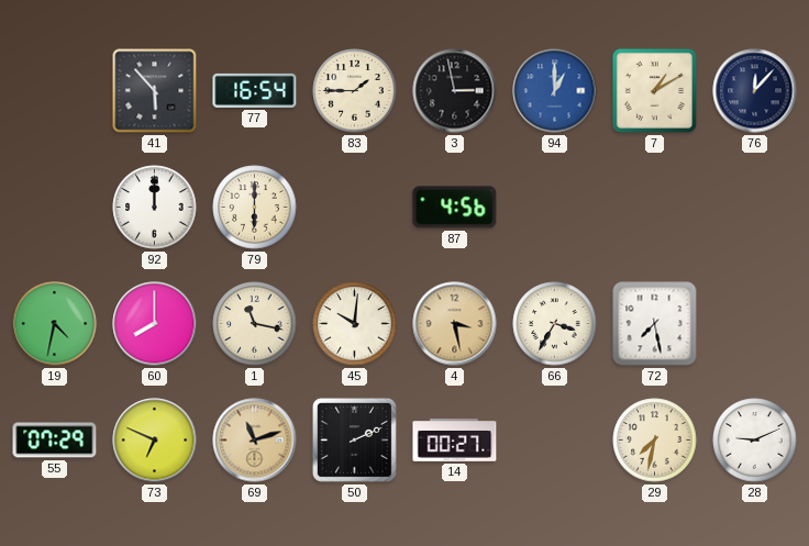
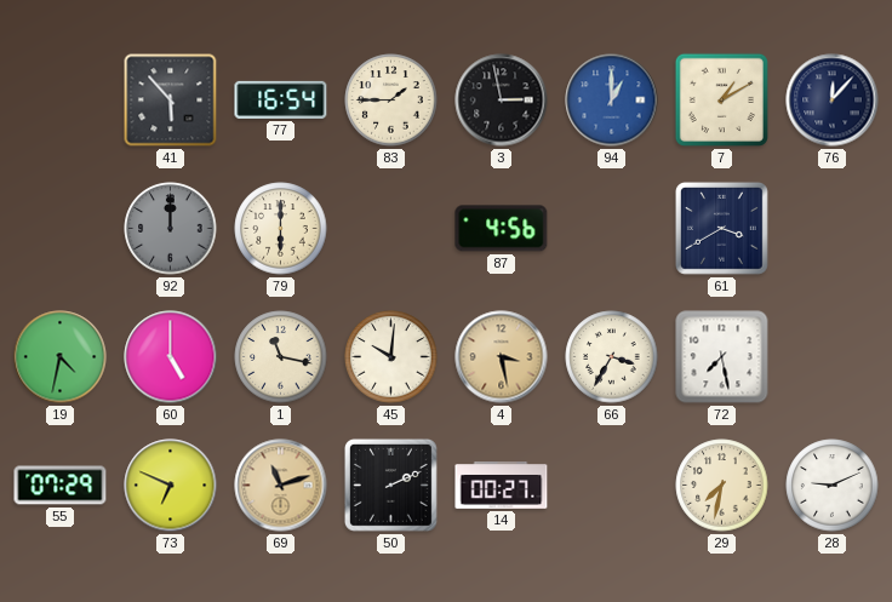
92 dial: white -> grey (171, 229)
61: none -> 3:40 (721, 228)
60: 8:00 -> 5:00 (171, 357)
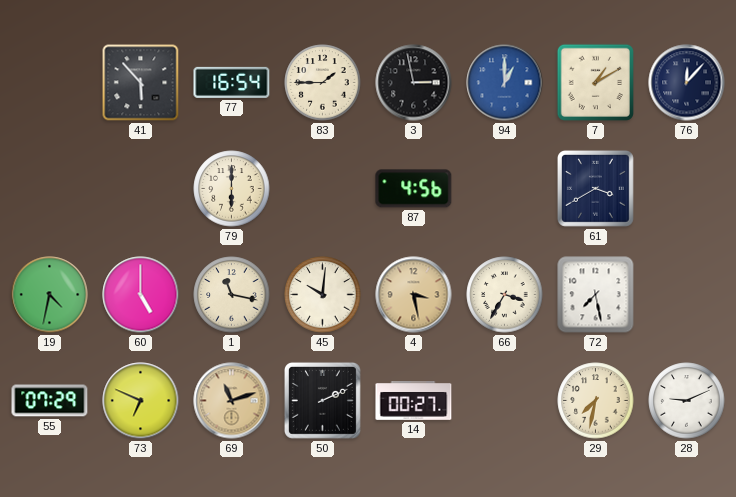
92: 12:00 -> none (171, 229)
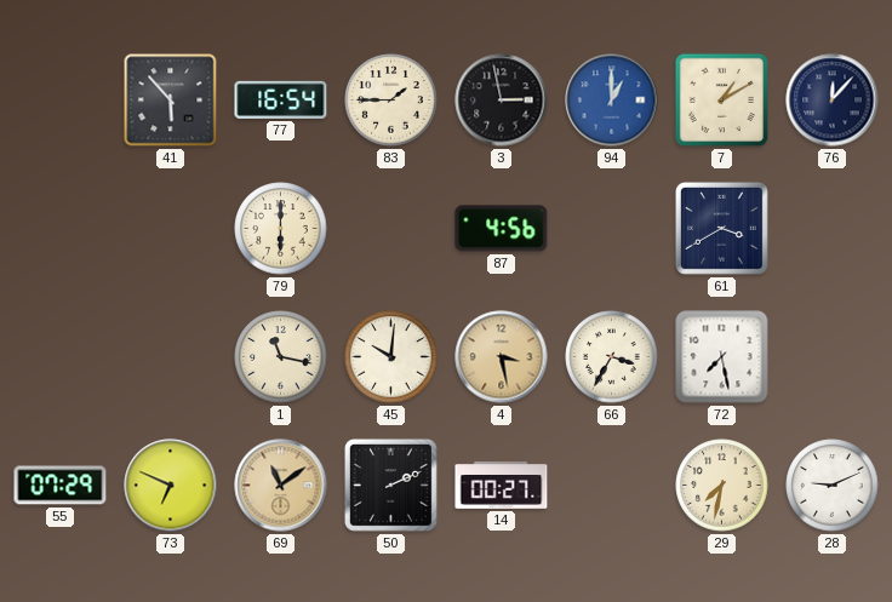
19: 4:32 -> none (50, 295)
60: 5:00 -> none (141, 295)
69: 11:12 -> 11:09 (281, 486)
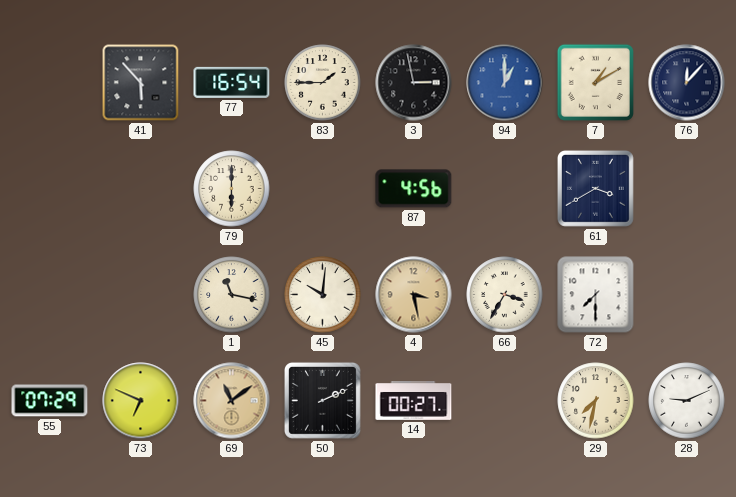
72: 7:28 -> 7:30 (596, 295)
